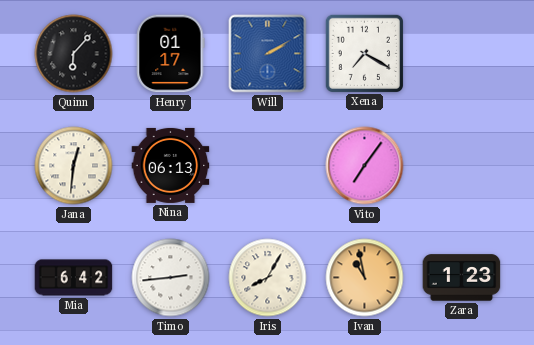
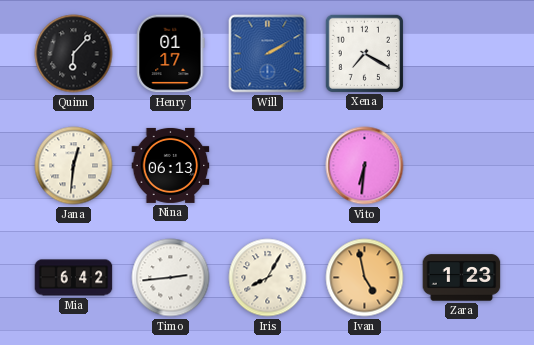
Vito: 7:06 -> 6:31 (365, 166)
Ivan: 10:58 -> 4:58 (365, 278)
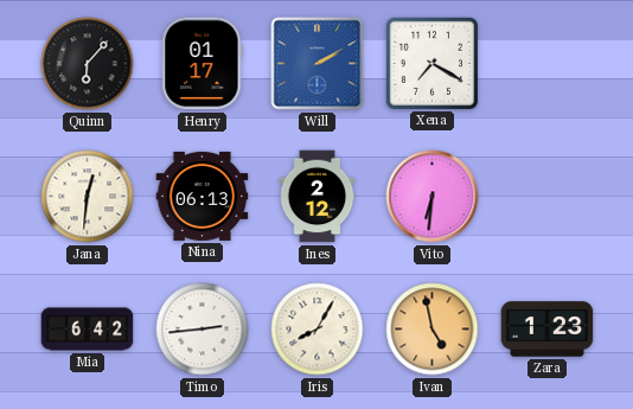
Ines: none -> 2:12 (318, 197)
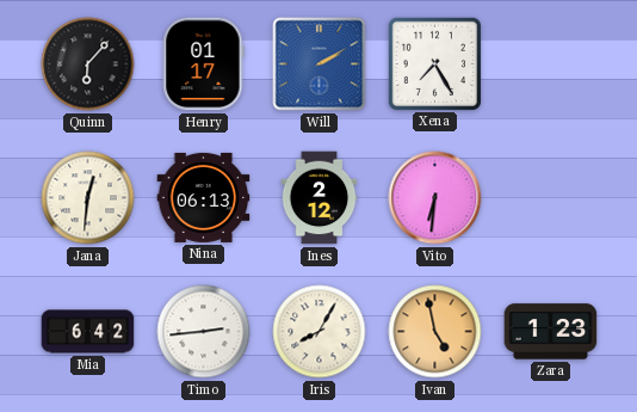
Xena: 7:20 -> 7:25 (434, 63)
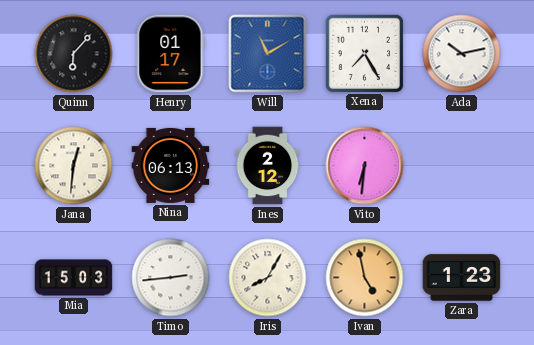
Will: 2:10 -> 11:10 (268, 54)
Ada: none -> 10:13 (462, 54)
Mia: 6:42 -> 15:03 (74, 278)
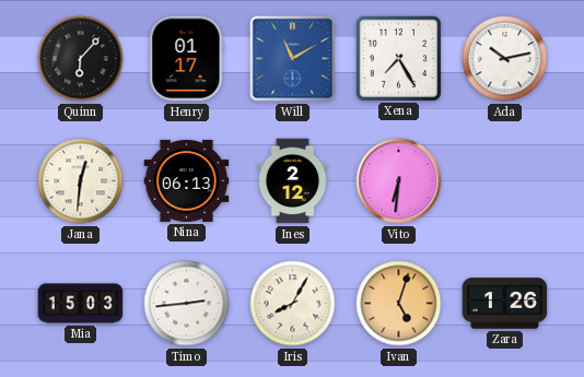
Ivan: 4:58 -> 5:03 (399, 304)
Zara: 1:23 -> 1:26 (505, 304)
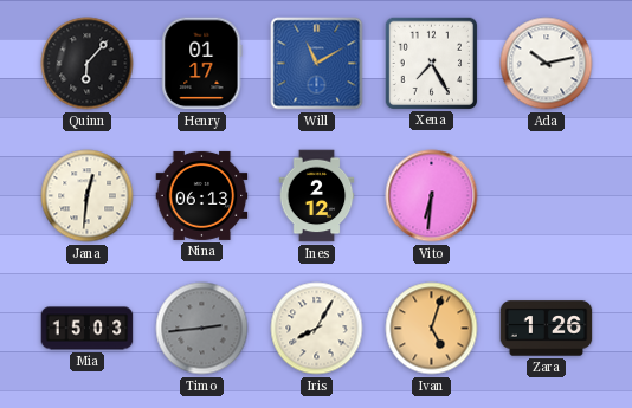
Timo dial: white -> grey (202, 329)
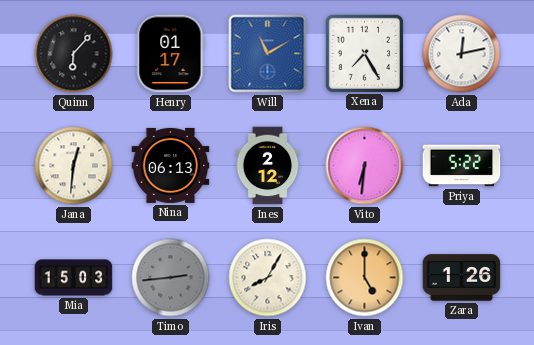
Ada: 10:13 -> 12:13 (462, 54)
Priya: none -> 5:22 (462, 166)
Ivan: 5:03 -> 5:00 (365, 278)
